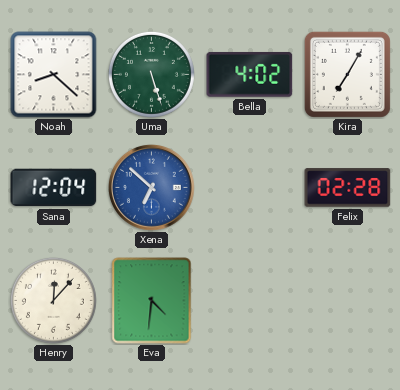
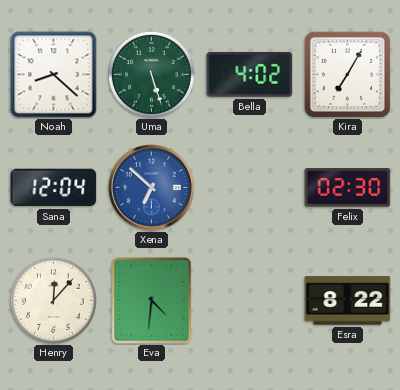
Felix: 02:28 -> 02:30 (348, 188)
Esra: none -> 8:22 (348, 301)
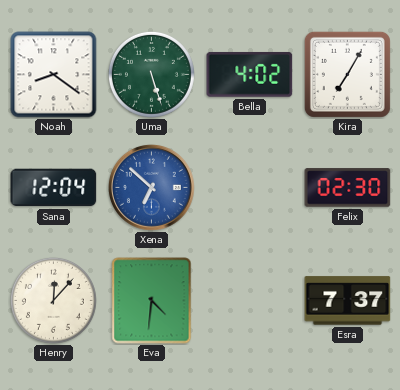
Noah: 8:22 -> 8:21 (54, 75)
Esra: 8:22 -> 7:37 (348, 301)
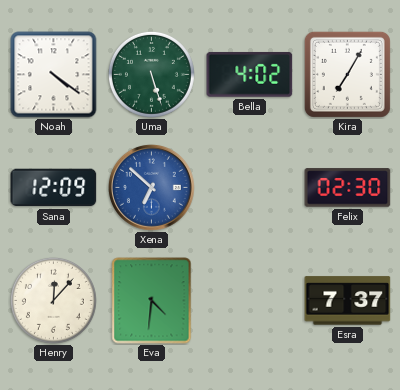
Noah: 8:21 -> 4:21 (54, 75)
Sana: 12:04 -> 12:09 (54, 188)
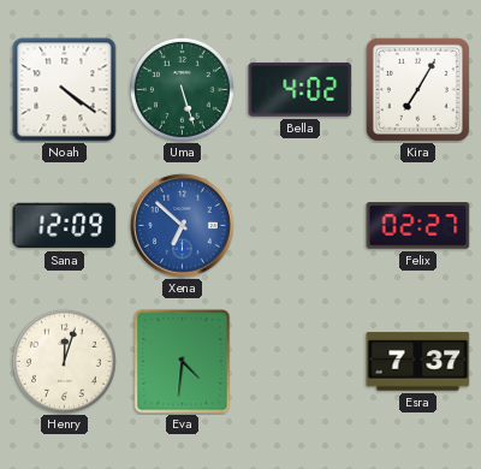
Felix: 02:30 -> 02:27 (418, 226)
Henry: 12:07 -> 12:03 (64, 361)
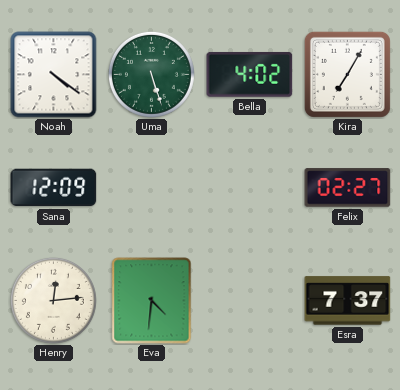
Xena: 6:52 -> none (182, 225)
Henry: 12:03 -> 12:14 (53, 300)
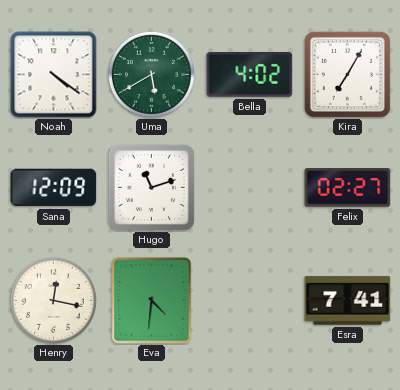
Uma: 5:27 -> 5:40 (151, 74)
Hugo: none -> 11:12 (151, 187)
Henry: 12:14 -> 12:17 (53, 300)
Esra: 7:37 -> 7:41 (348, 301)
